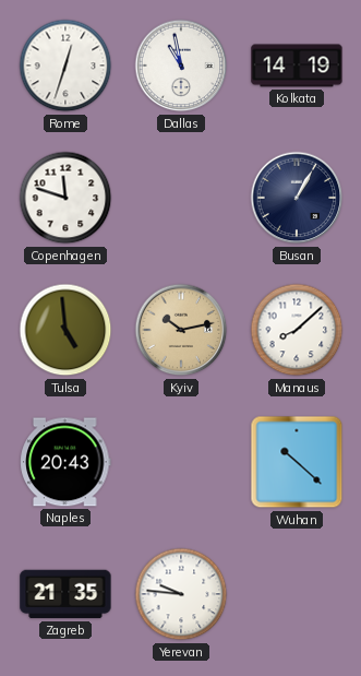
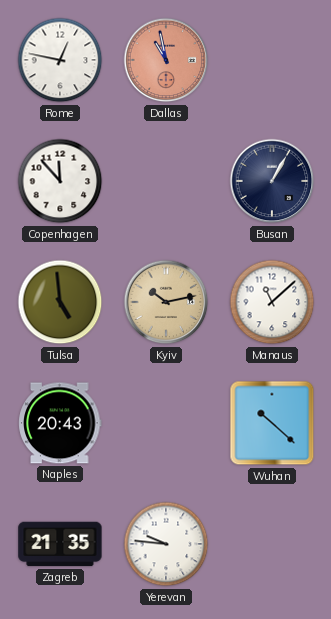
Rome: 12:33 -> 12:47 (60, 60)
Dallas dial: white -> salmon (166, 60)
Kolkata: 14:19 -> none (297, 66)
Copenhagen: 11:48 -> 11:53 (60, 181)
Manaus: 8:08 -> 11:08 (272, 302)
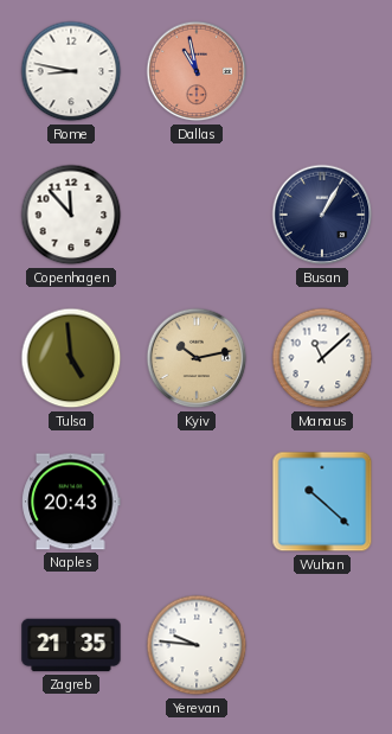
Rome: 12:47 -> 8:47 (71, 71)
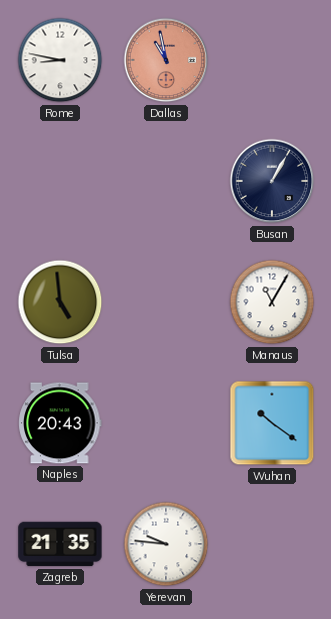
Copenhagen: 11:53 -> none (71, 215)
Kyiv: 10:13 -> none (197, 358)
Manaus: 11:08 -> 11:05 (272, 302)
Wuhan: 10:22 -> 10:21 (272, 423)
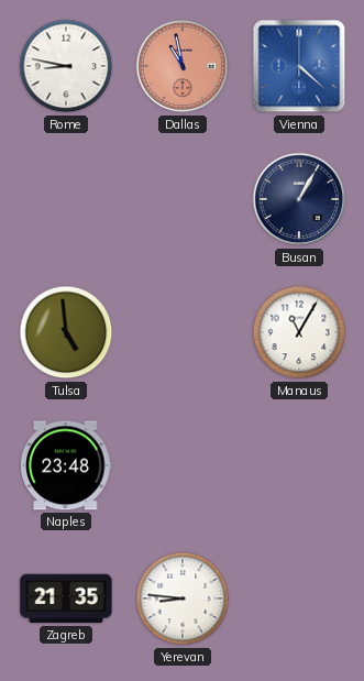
Vienna: none -> 4:22 (299, 66)
Naples: 20:43 -> 23:48 (66, 465)
Wuhan: 10:21 -> none (272, 423)
Yerevan: 9:46 -> 8:46 (183, 598)
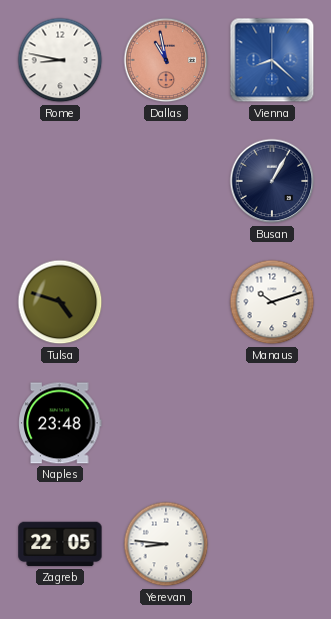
Vienna: 4:22 -> 8:22 (272, 60)
Tulsa: 4:59 -> 4:48 (60, 302)
Manaus: 11:05 -> 10:12 (272, 302)
Zagreb: 21:35 -> 22:05 (60, 544)
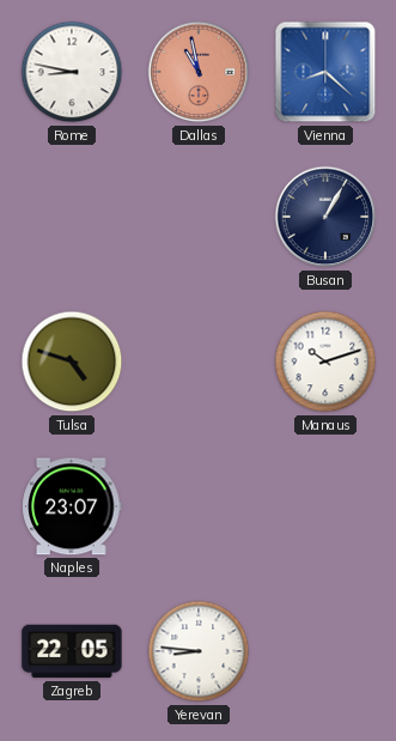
Naples: 23:48 -> 23:07 (72, 506)
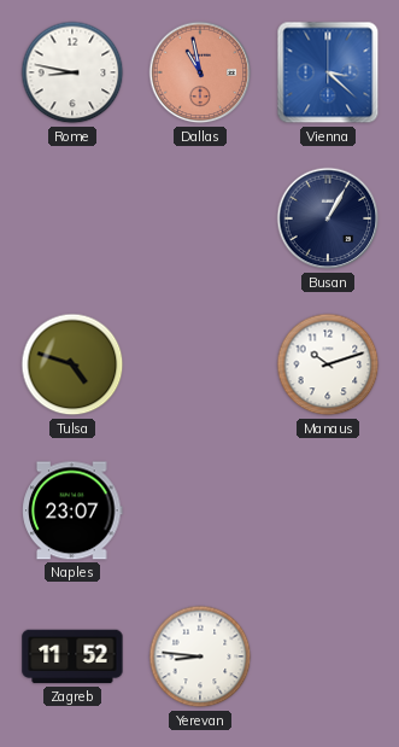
Vienna: 8:22 -> 3:22 (328, 72)
Zagreb: 22:05 -> 11:52 (72, 656)
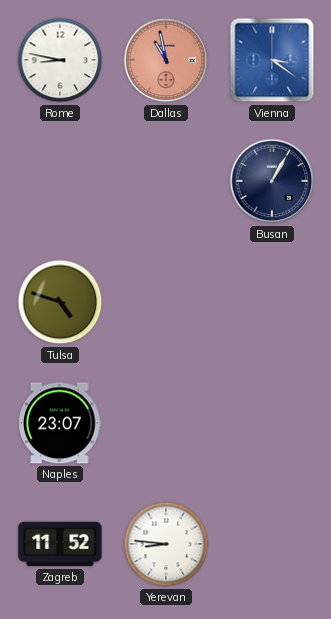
Vienna: 3:22 -> 3:21 (272, 60)
Manaus: 10:12 -> none (328, 364)
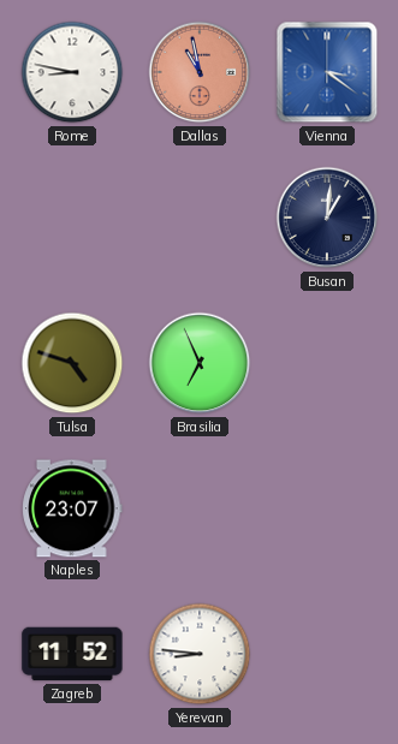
Busan: 1:05 -> 1:01 (327, 218)
Brasilia: none -> 6:56 (200, 363)
